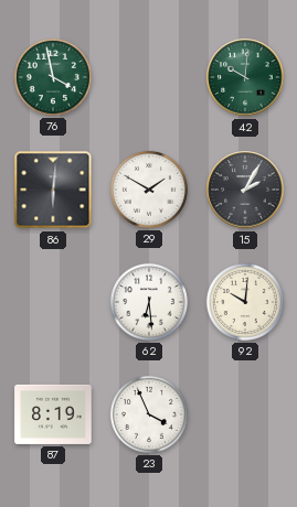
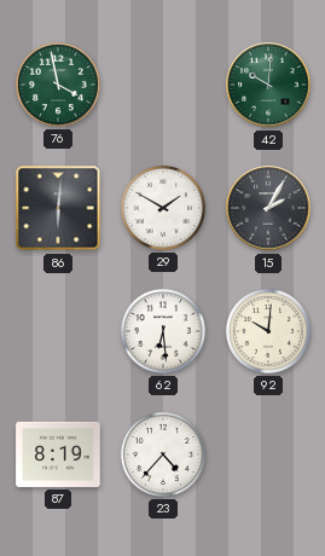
23: 3:56 -> 4:37 (163, 454)
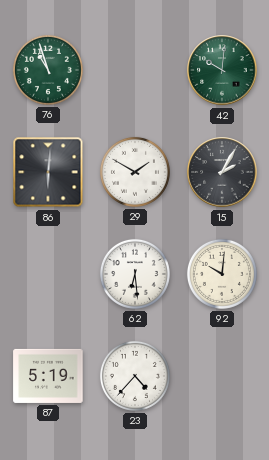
76: 3:58 -> 10:57 (48, 70)
87: 8:19 -> 5:19 (48, 376)
